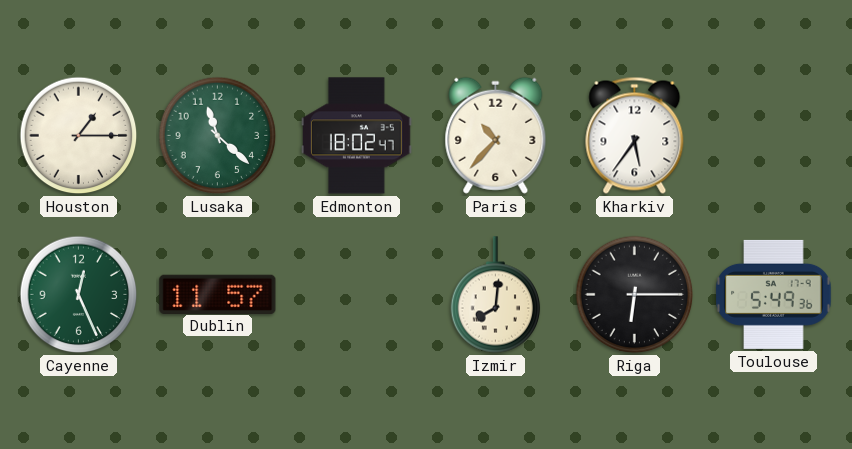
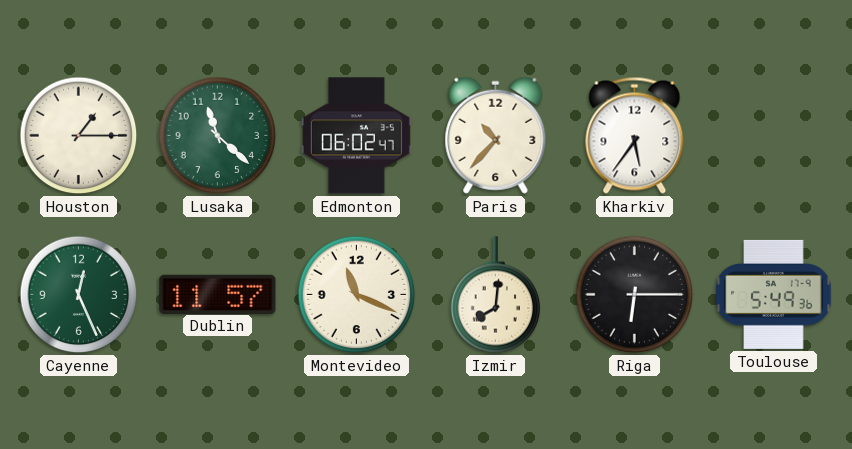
Edmonton: 18:02 -> 06:02 (357, 136)
Montevideo: none -> 11:19 (357, 295)
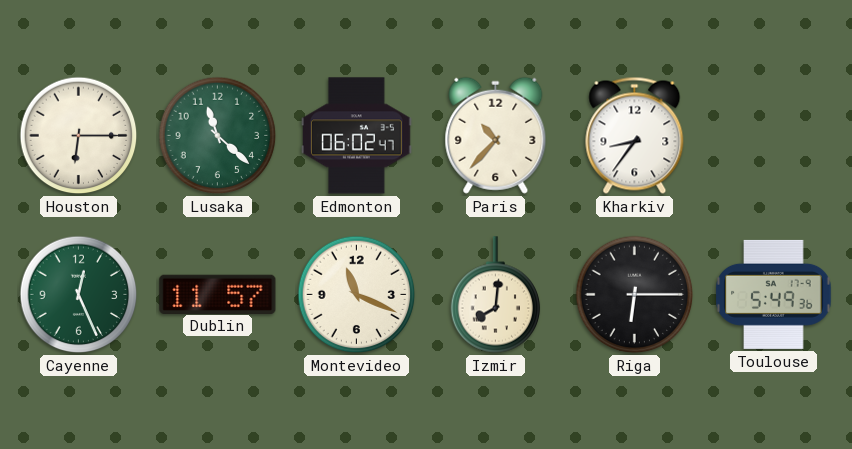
Houston: 1:15 -> 6:15 (79, 136)
Kharkiv: 5:36 -> 8:36 (635, 135)
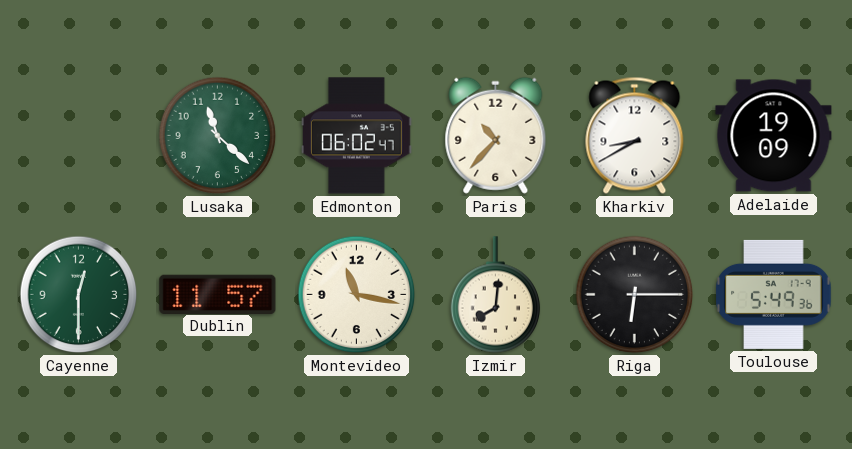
Houston: 6:15 -> none (79, 136)
Kharkiv: 8:36 -> 8:40 (635, 135)
Adelaide: none -> 19:09 (774, 136)
Cayenne: 12:26 -> 12:30 (79, 295)
Montevideo: 11:19 -> 11:17 (357, 295)
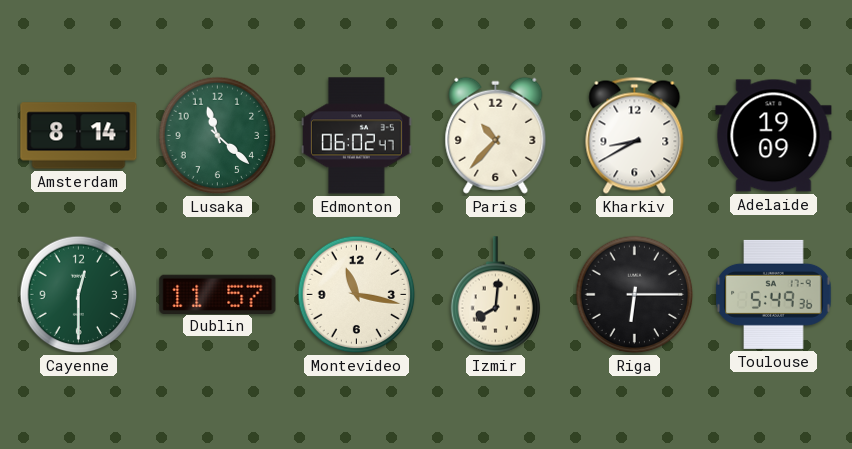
Amsterdam: none -> 8:14 (79, 136)
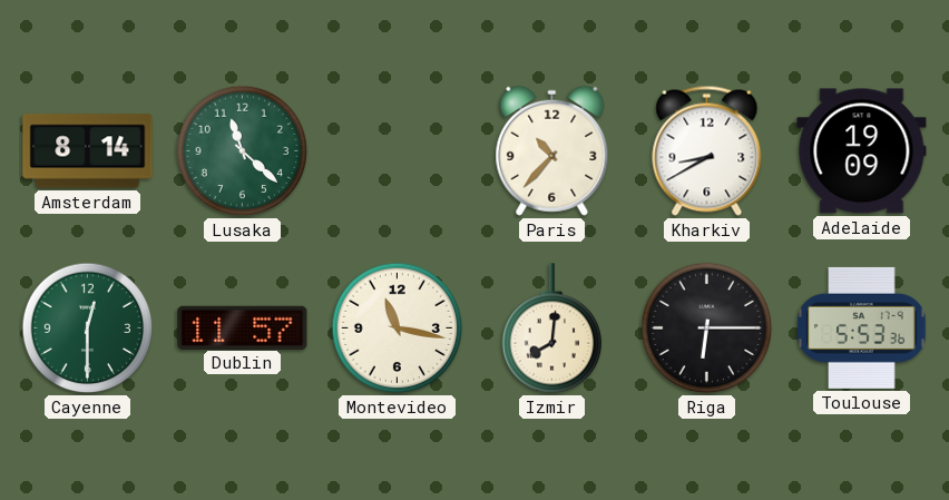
Edmonton: 06:02 -> none (357, 136)
Toulouse: 5:49 -> 5:53 (862, 327)
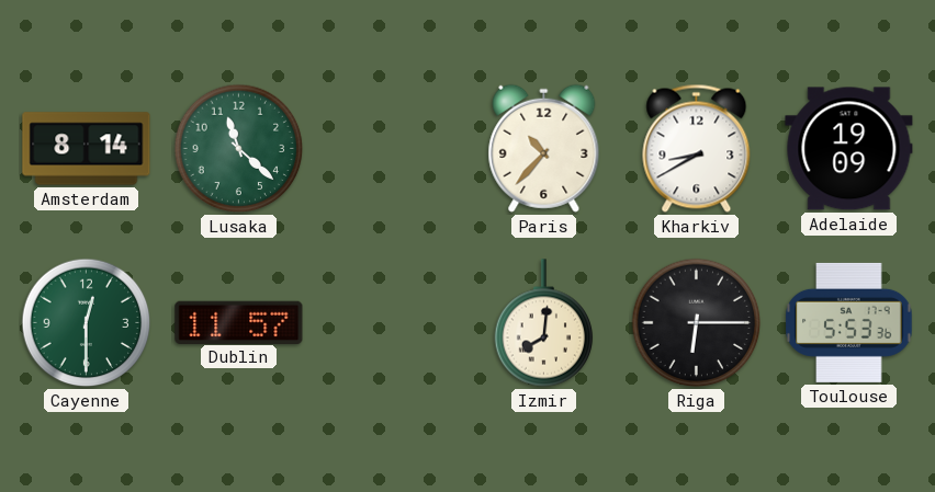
Montevideo: 11:17 -> none (398, 329)
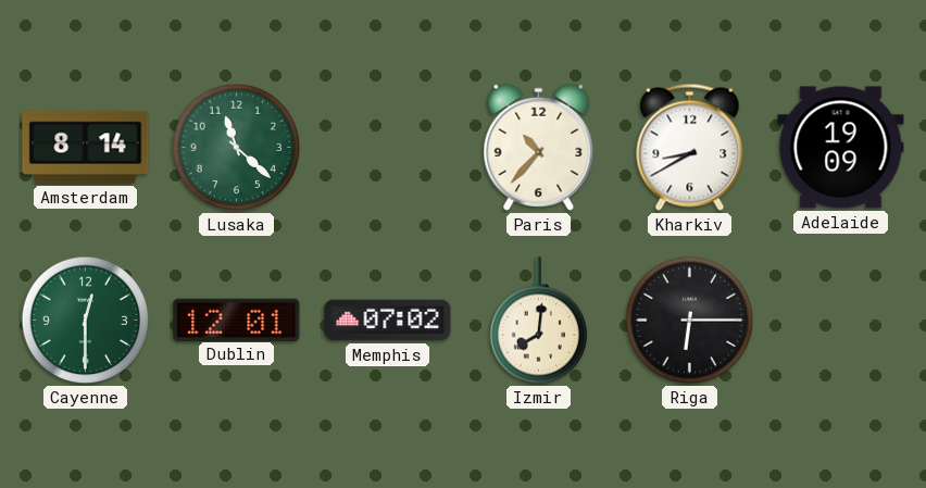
Dublin: 11:57 -> 12:01 (237, 320)
Memphis: none -> 07:02 (388, 321)
Toulouse: 5:53 -> none (849, 322)
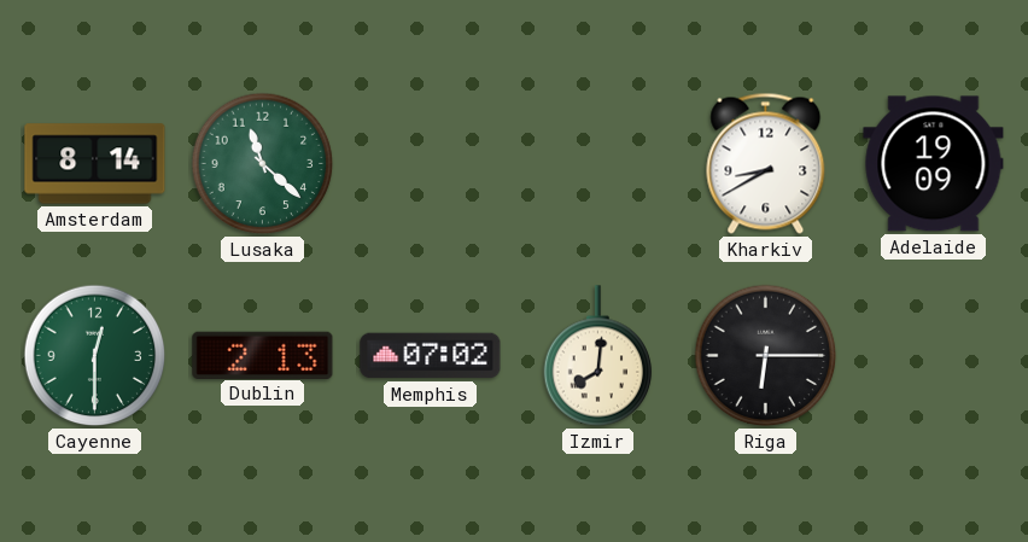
Paris: 10:37 -> none (539, 147)
Dublin: 12:01 -> 2:13 (263, 355)
